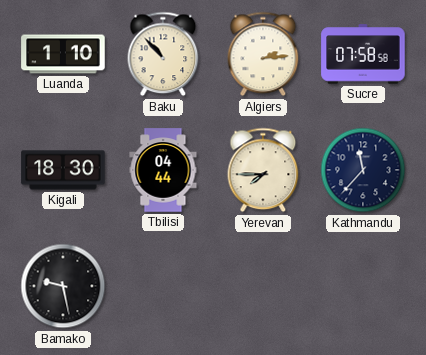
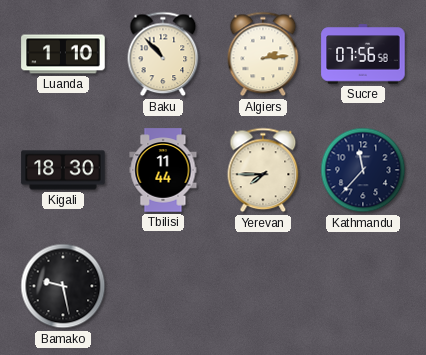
Sucre: 07:58 -> 07:56 (363, 54)
Tbilisi: 04:44 -> 11:44 (163, 170)
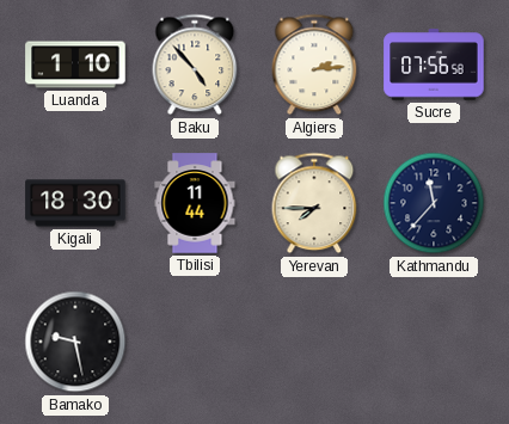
Baku: 10:53 -> 4:53 (195, 64)
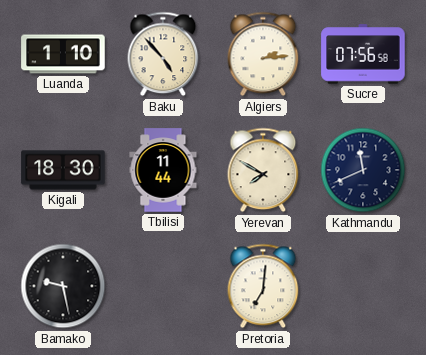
Yerevan: 7:45 -> 7:50 (263, 170)
Kathmandu: 11:37 -> 11:41 (363, 170)
Pretoria: none -> 7:01 (263, 286)
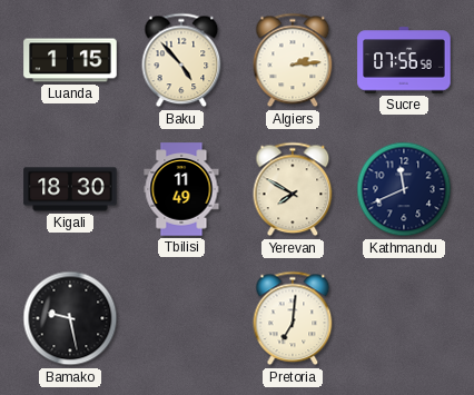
Luanda: 1:10 -> 1:15 (70, 60)
Tbilisi: 11:44 -> 11:49 (181, 189)
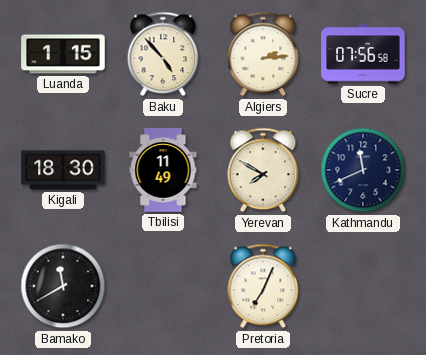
Bamako: 9:28 -> 11:40 (63, 286)
Pretoria: 7:01 -> 7:04 (263, 286)
